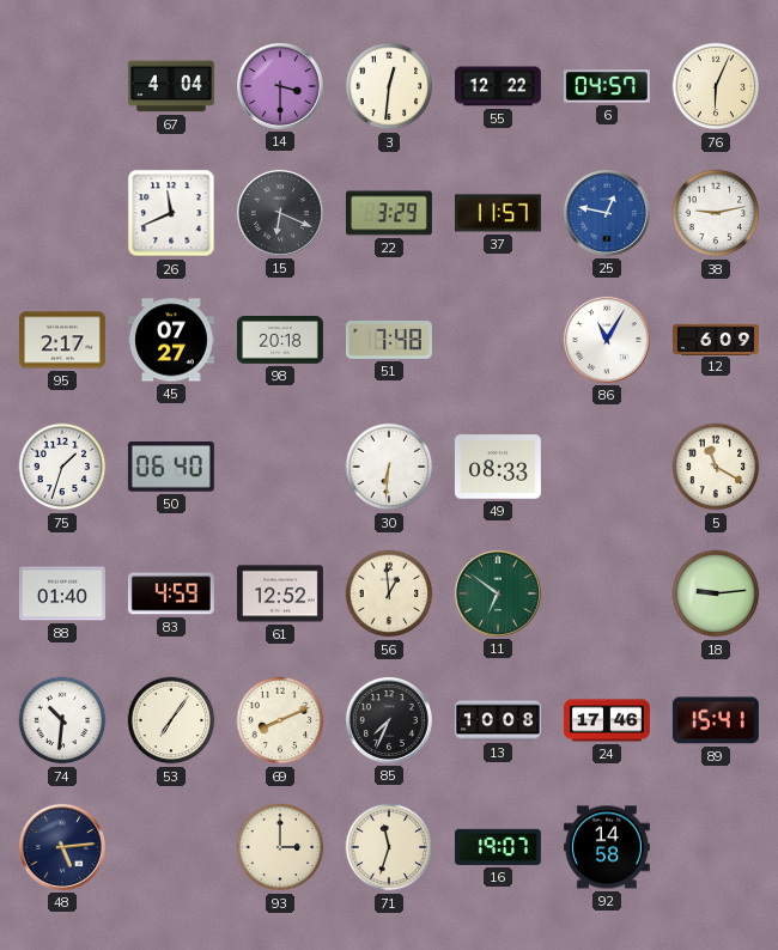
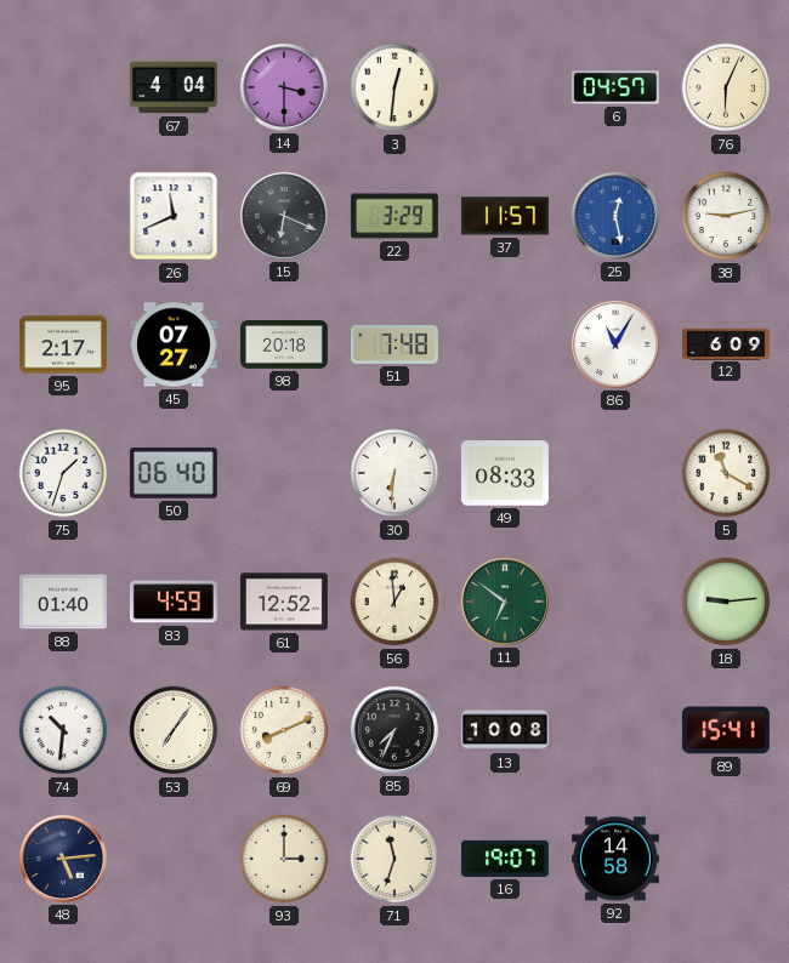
55: 12:22 -> none (498, 86)
25: 12:47 -> 12:28 (615, 216)
24: 17:46 -> none (608, 720)
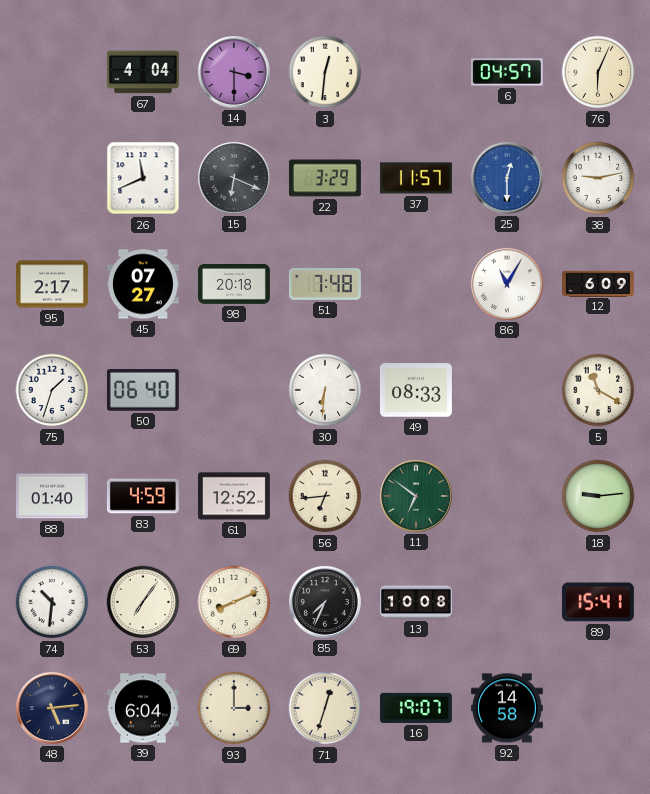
25: 12:28 -> 12:30 (507, 178)
56: 12:59 -> 6:44 (325, 496)
39: none -> 6:04 (143, 708)
71: 11:33 -> 12:33 (325, 708)
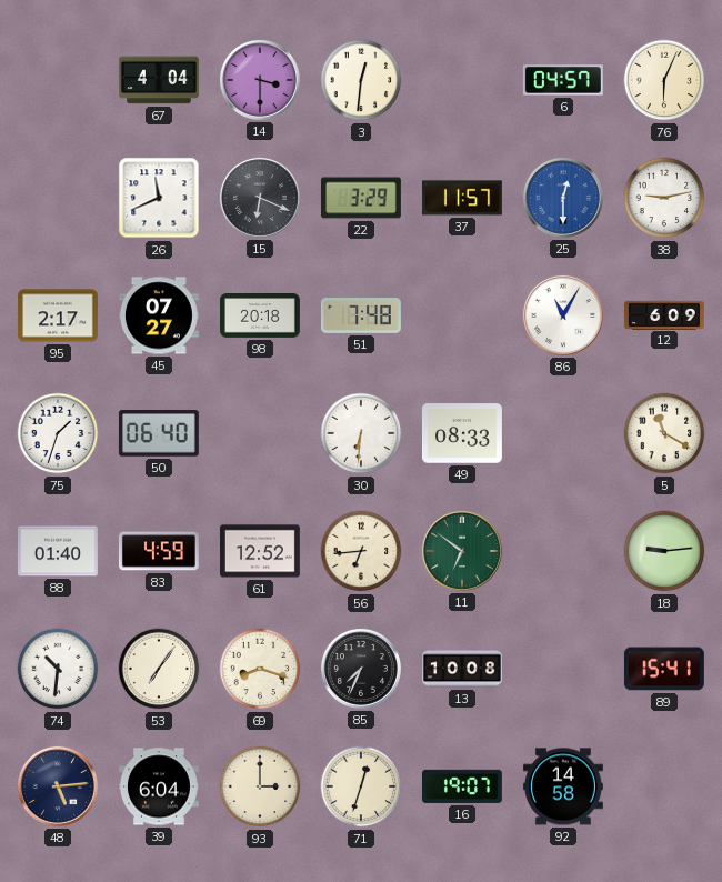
69: 8:11 -> 8:18 (260, 669)
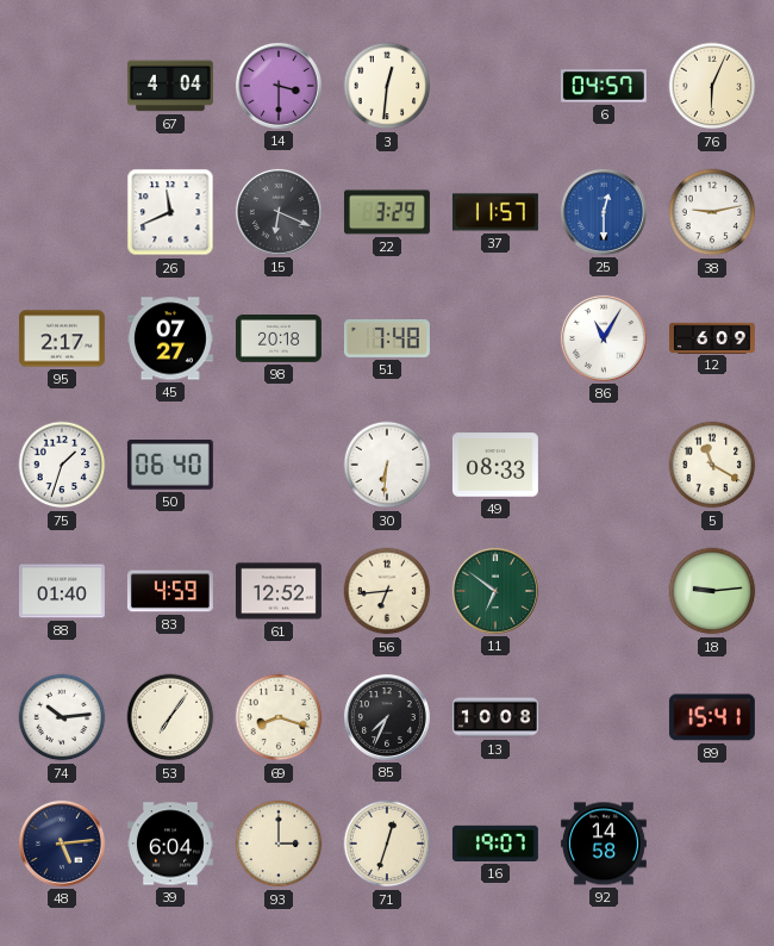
74: 10:31 -> 10:14 (62, 717)
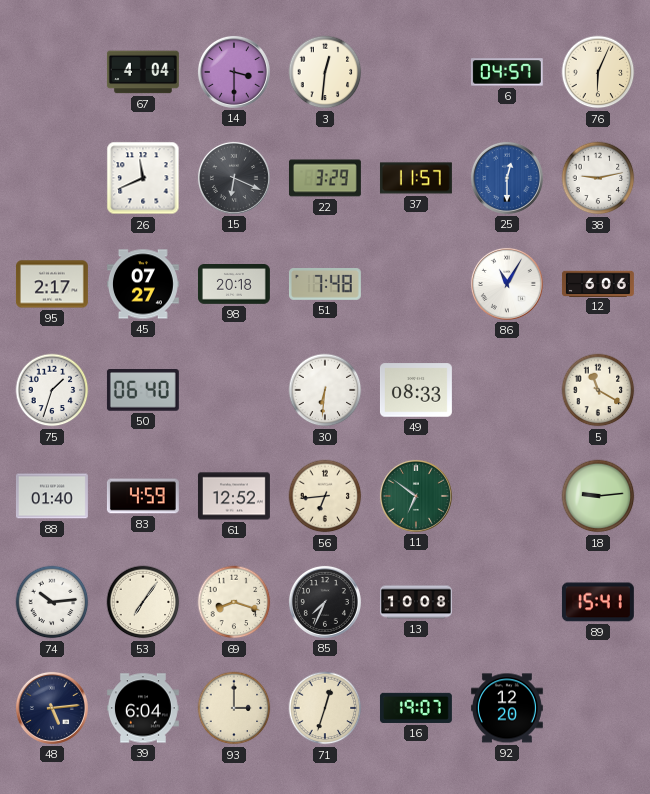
12: 6:09 -> 6:06 (598, 283)
92: 14:58 -> 12:20 (507, 708)
